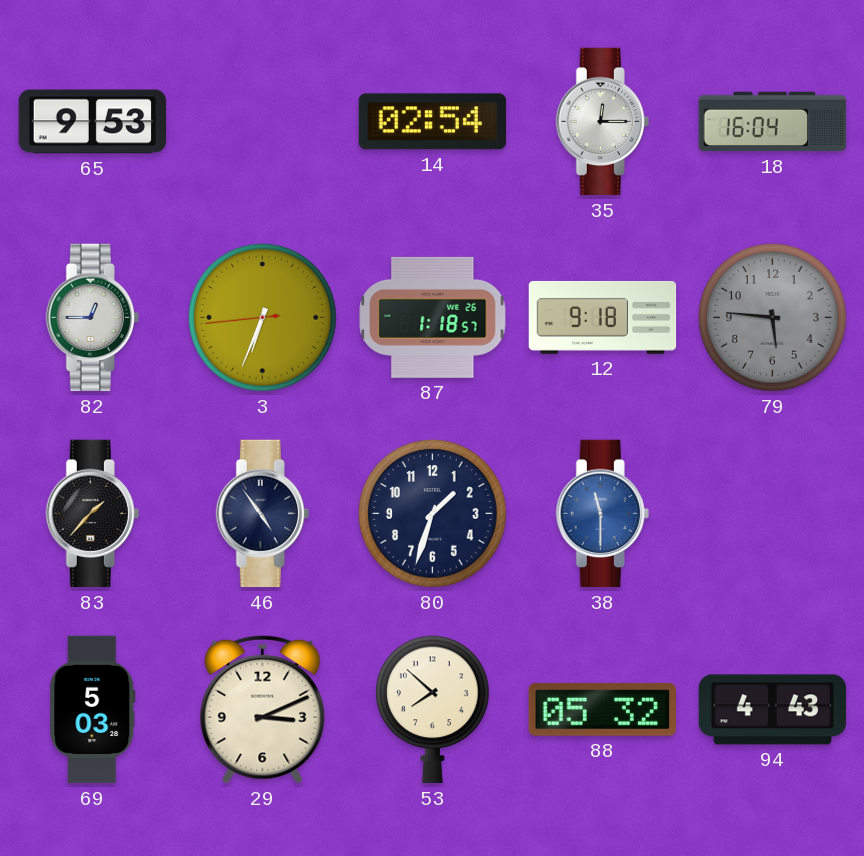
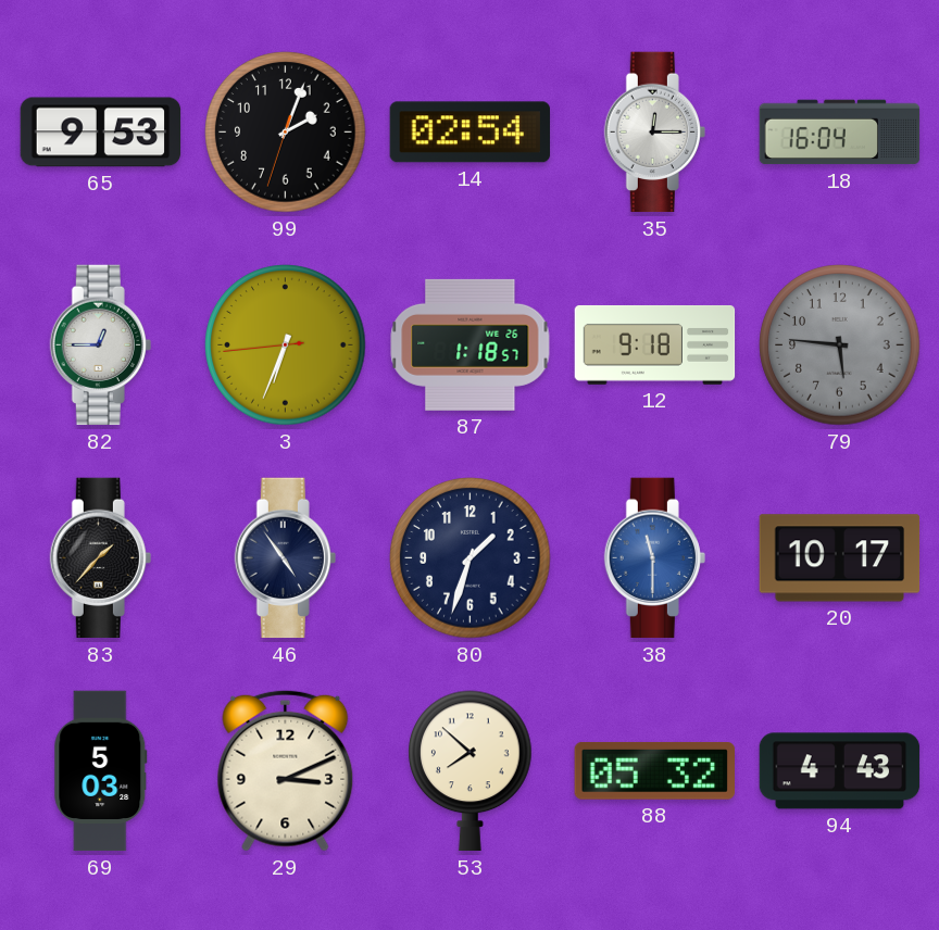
99: none -> 2:03 (286, 133)
20: none -> 10:17 (840, 558)
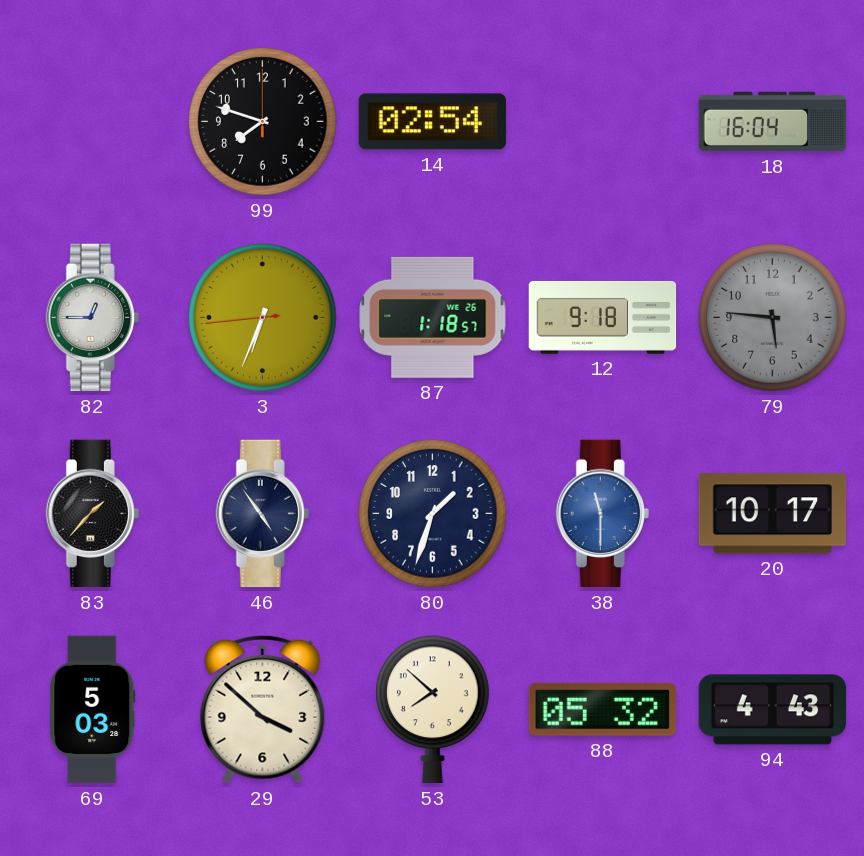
65: 9:53 -> none (101, 133)
99: 2:03 -> 7:48 (263, 122)
35: 12:15 -> none (654, 133)
29: 3:11 -> 3:52 (263, 709)
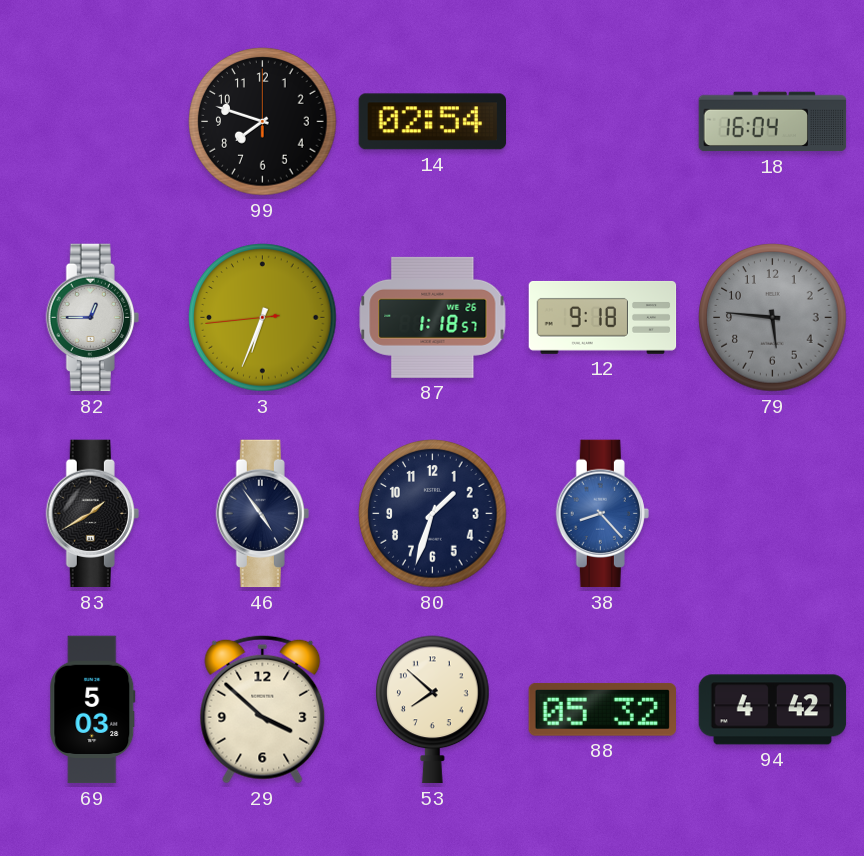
83: 1:37 -> 1:40 (92, 514)
38: 11:30 -> 8:23 (602, 514)
20: 10:17 -> none (773, 514)
94: 4:43 -> 4:42 (773, 710)
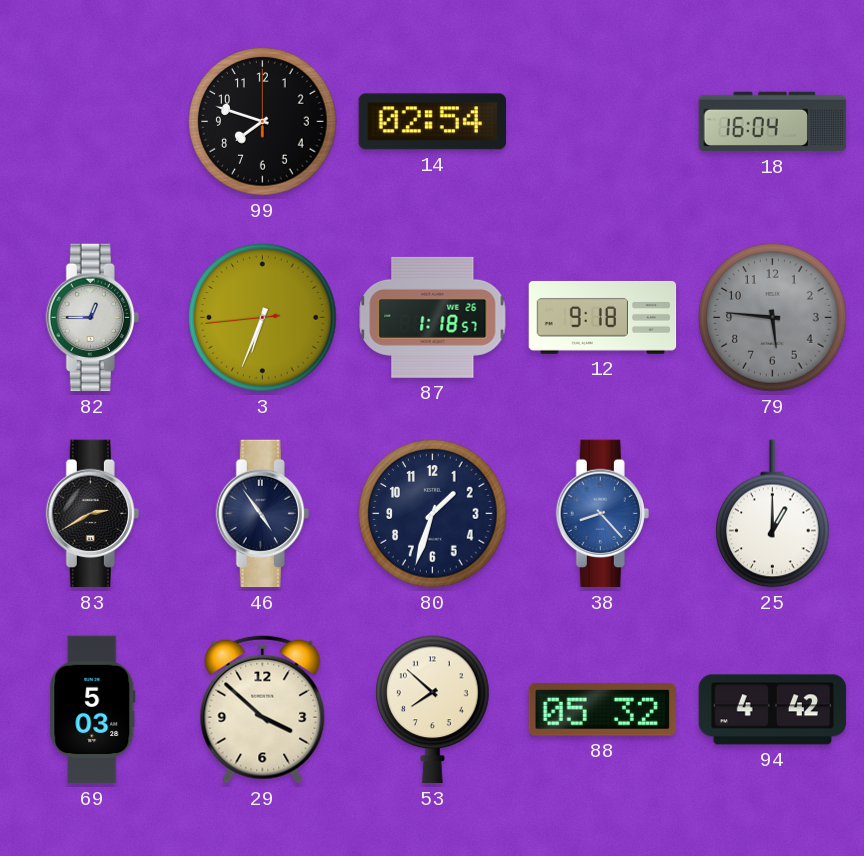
83: 1:40 -> 2:40 (92, 514)
25: none -> 1:00 (773, 514)
